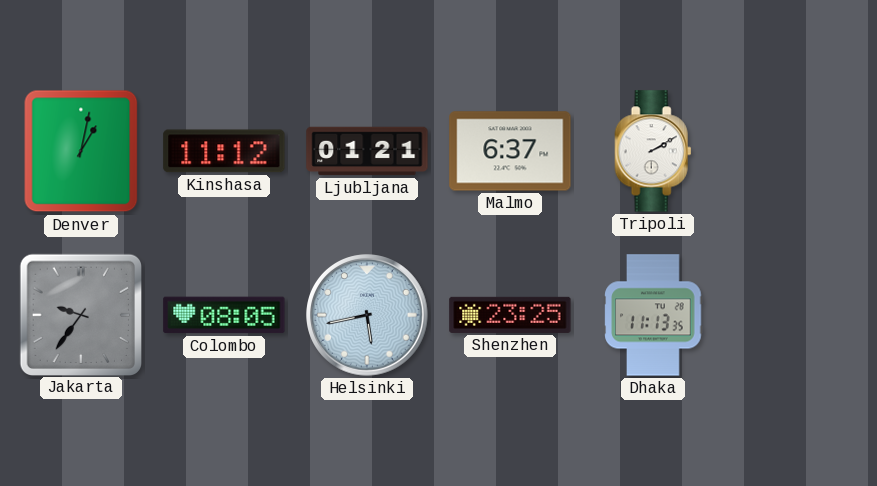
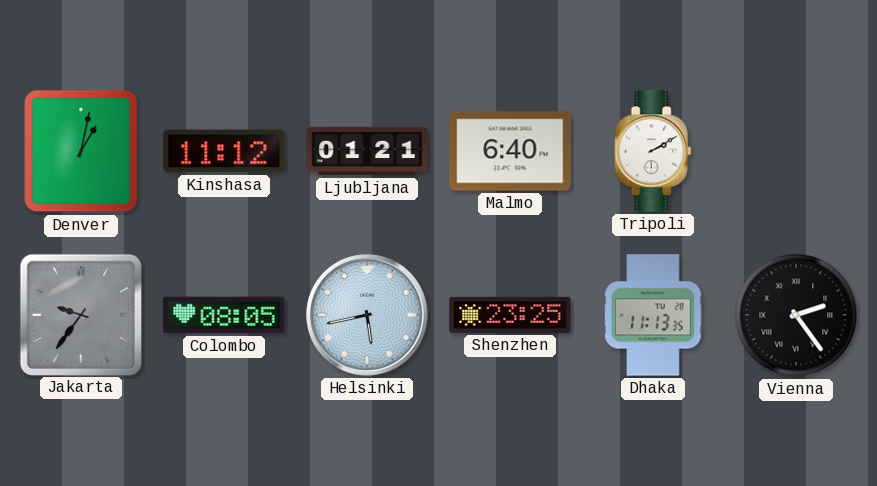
Malmo: 6:37 -> 6:40 (510, 151)
Vienna: none -> 2:24 (796, 315)
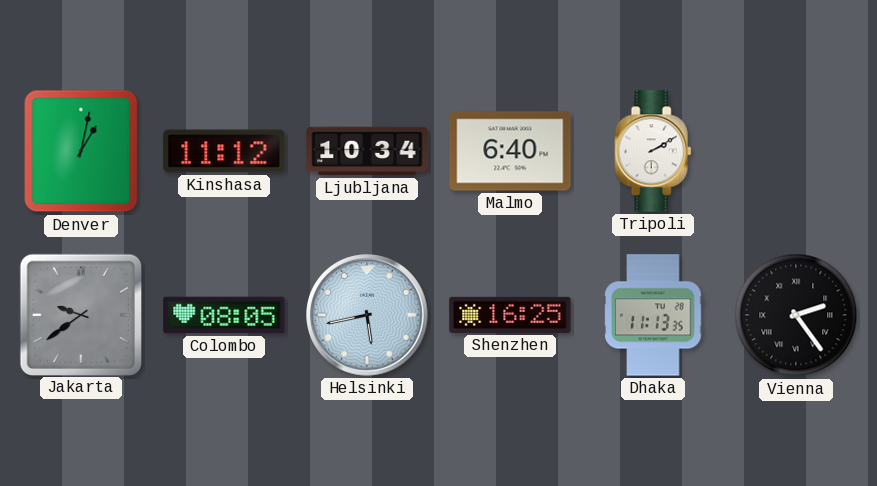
Ljubljana: 01:21 -> 10:34 (367, 151)
Jakarta: 9:36 -> 9:39 (80, 314)
Shenzhen: 23:25 -> 16:25 (510, 315)
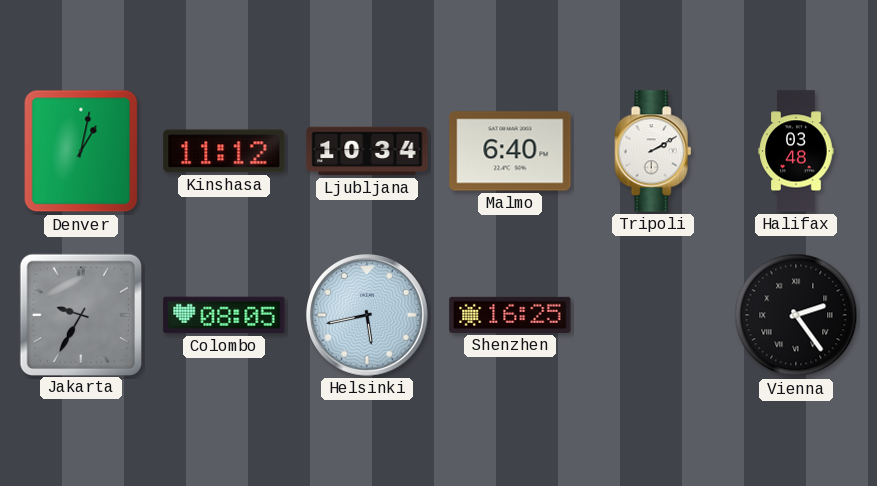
Halifax: none -> 03:48 (796, 151)
Jakarta: 9:39 -> 9:35 (80, 314)
Dhaka: 11:13 -> none (653, 315)
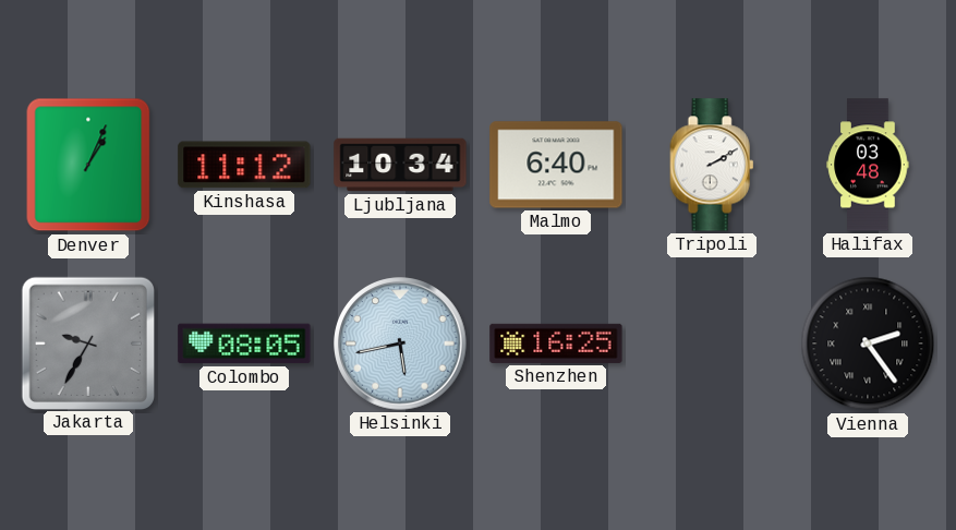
Denver: 1:02 -> 1:04 (88, 165)
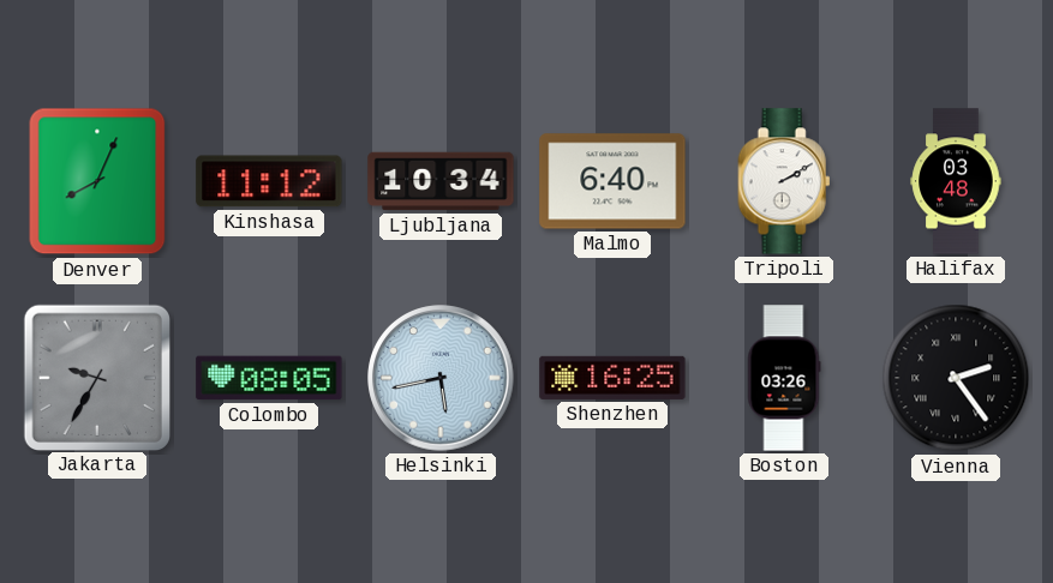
Denver: 1:04 -> 8:04 (97, 181)
Boston: none -> 03:26 (784, 378)
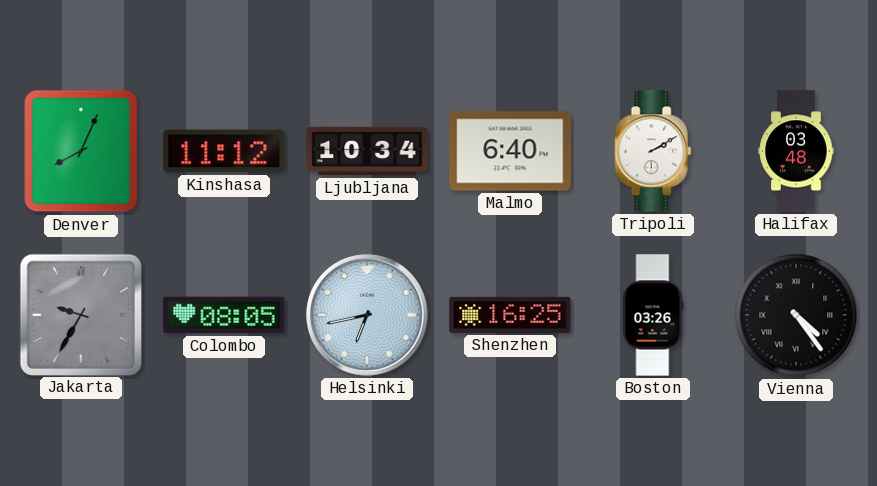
Helsinki: 5:43 -> 6:43 (367, 315)
Vienna: 2:24 -> 4:24 (796, 315)
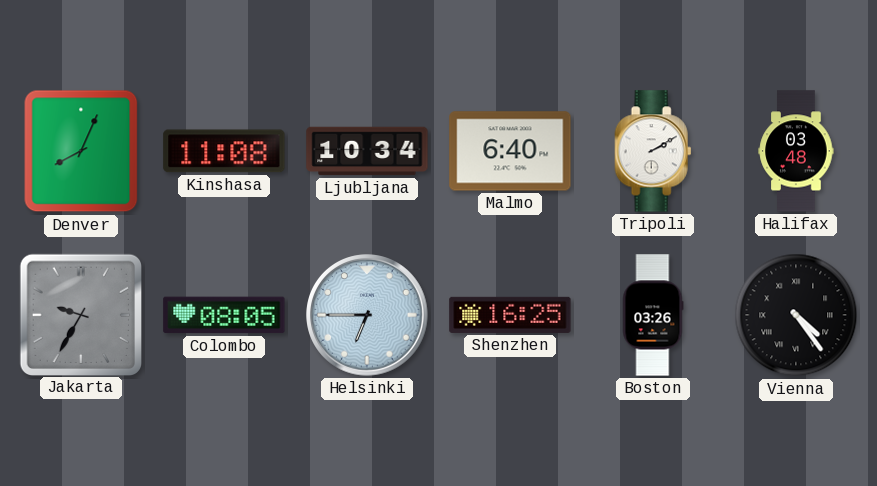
Kinshasa: 11:12 -> 11:08 (224, 151)
Helsinki: 6:43 -> 6:45 (367, 315)
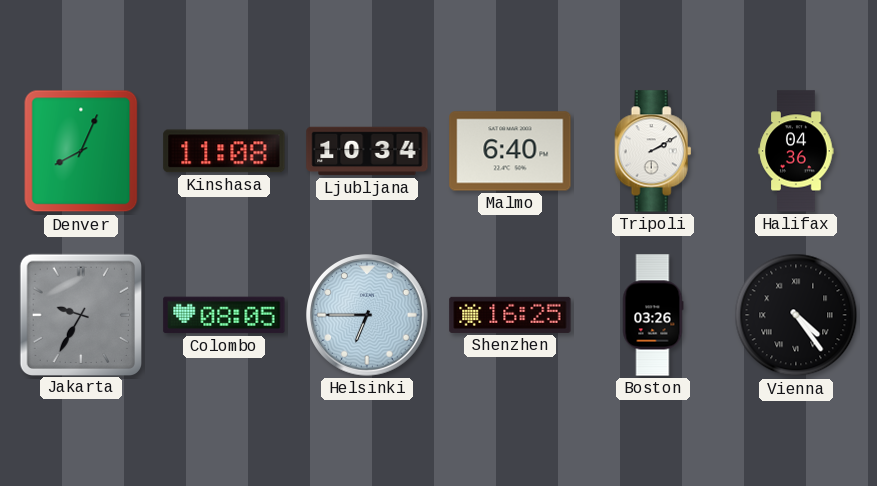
Halifax: 03:48 -> 04:36 (796, 151)
